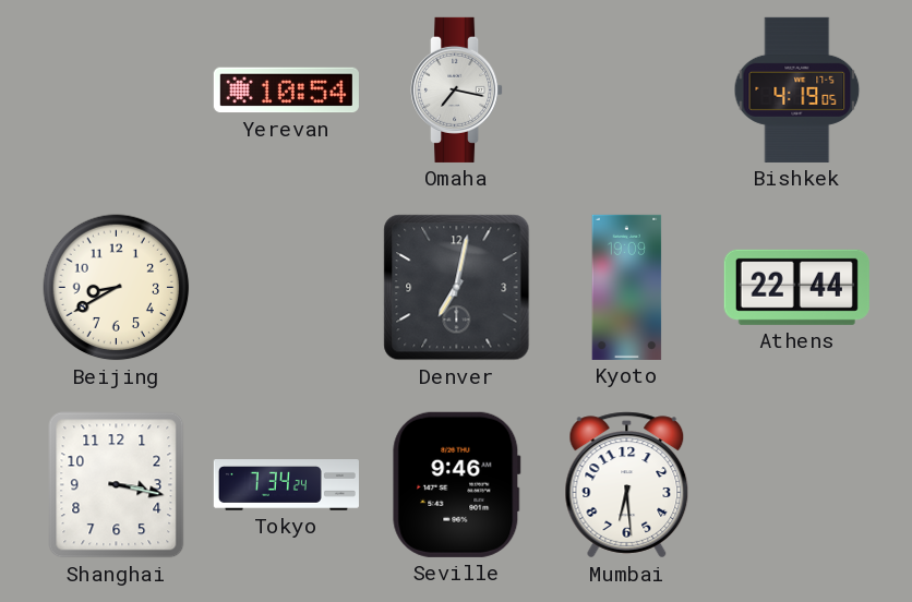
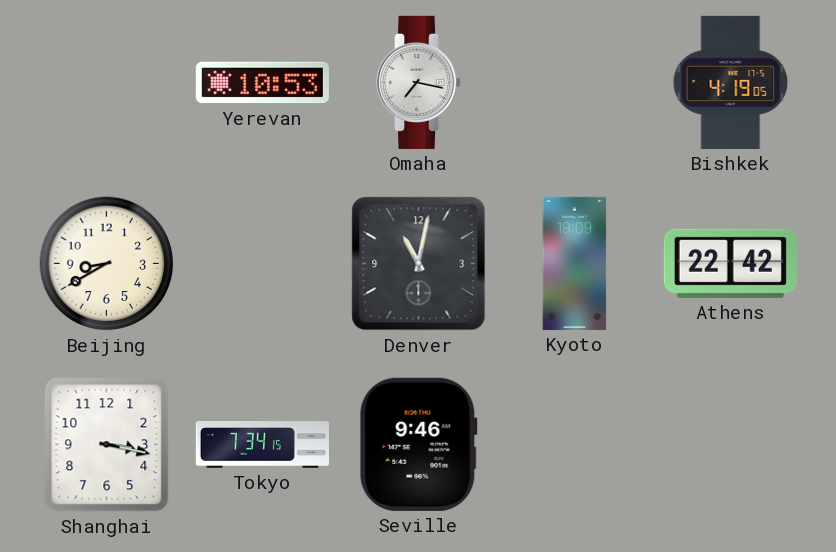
Yerevan: 10:54 -> 10:53 (262, 83)
Denver: 7:02 -> 11:02 (419, 264)
Athens: 22:44 -> 22:42 (730, 263)
Tokyo: 7:34:24 -> 7:34:15 (262, 445)
Mumbai: 6:29 -> none (627, 485)
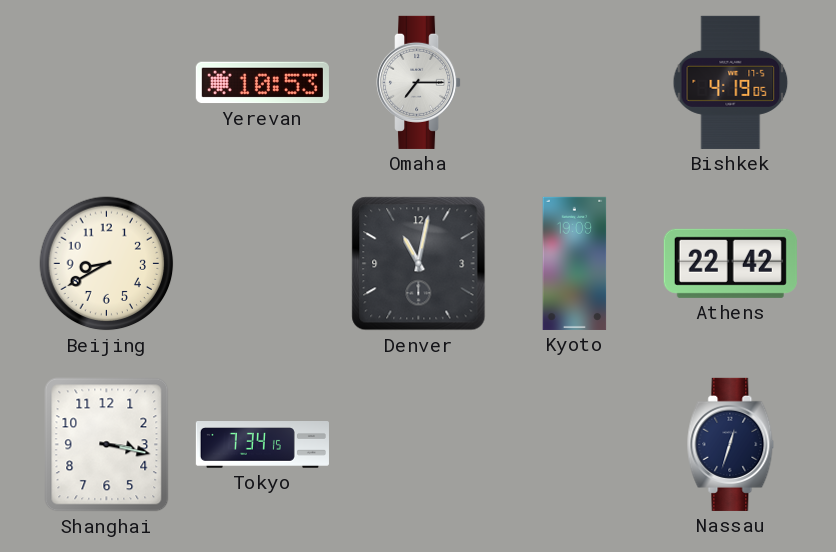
Omaha: 7:17 -> 7:15 (420, 82)
Seville: 9:46 -> none (418, 444)
Nassau: none -> 12:33 (731, 444)
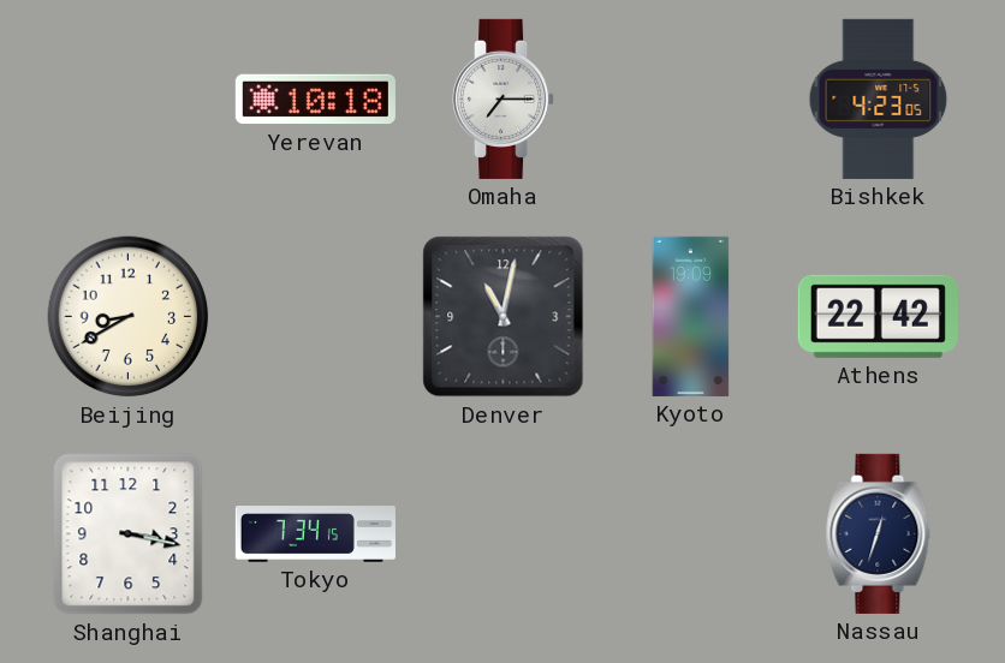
Yerevan: 10:53 -> 10:18 (315, 100)
Bishkek: 4:19 -> 4:23 (879, 98)
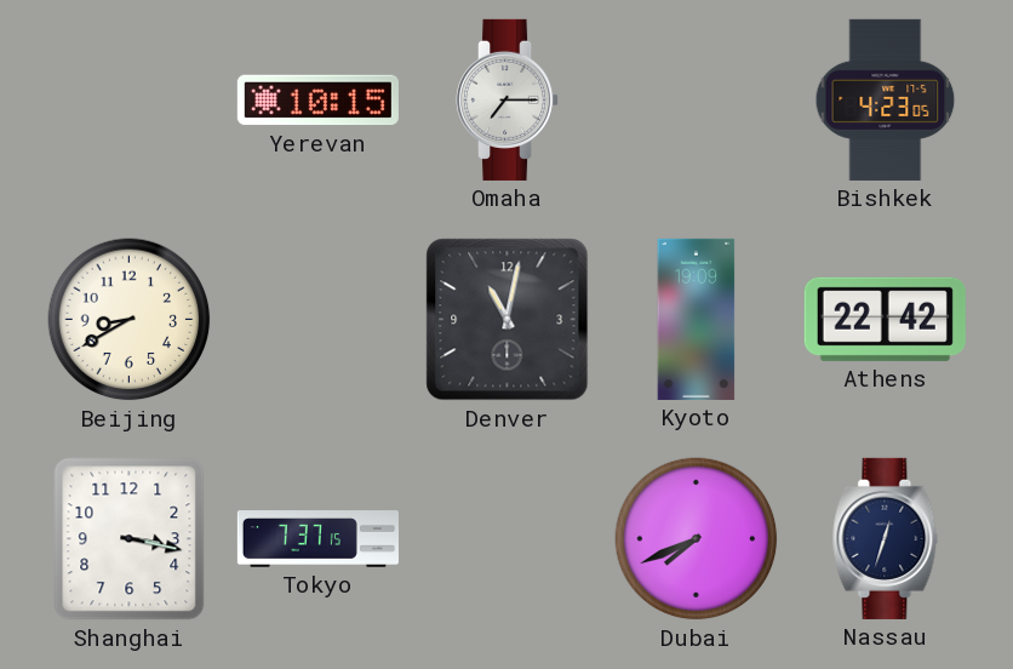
Yerevan: 10:18 -> 10:15 (317, 101)
Tokyo: 7:34 -> 7:37 (317, 539)
Dubai: none -> 7:41 (697, 539)
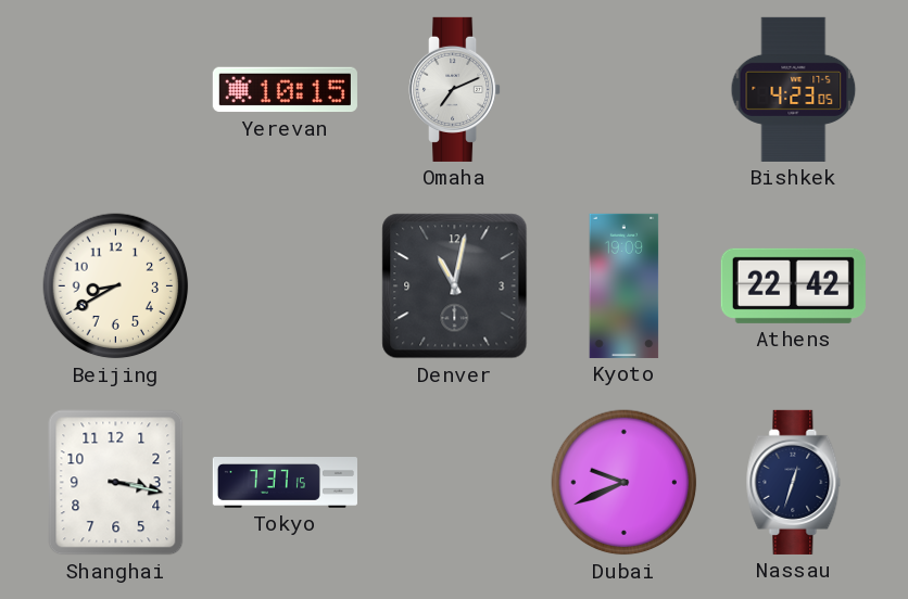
Omaha: 7:15 -> 7:11 (456, 89)
Dubai: 7:41 -> 9:41 (625, 483)
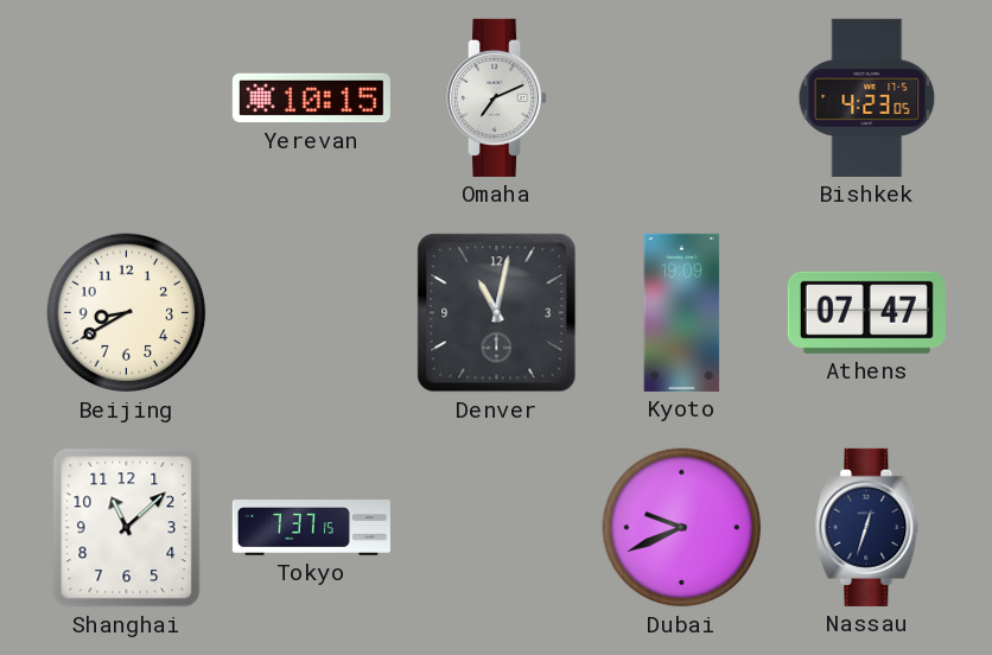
Athens: 22:42 -> 07:47 (866, 312)
Shanghai: 3:17 -> 11:08 (127, 528)
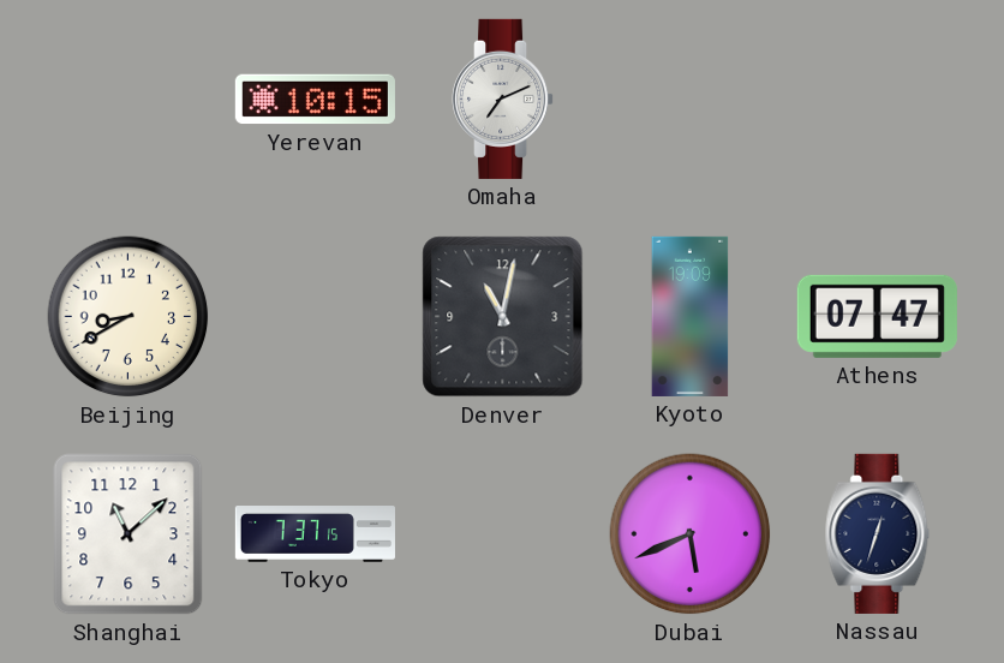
Bishkek: 4:23 -> none (867, 97)
Dubai: 9:41 -> 5:41 (691, 534)
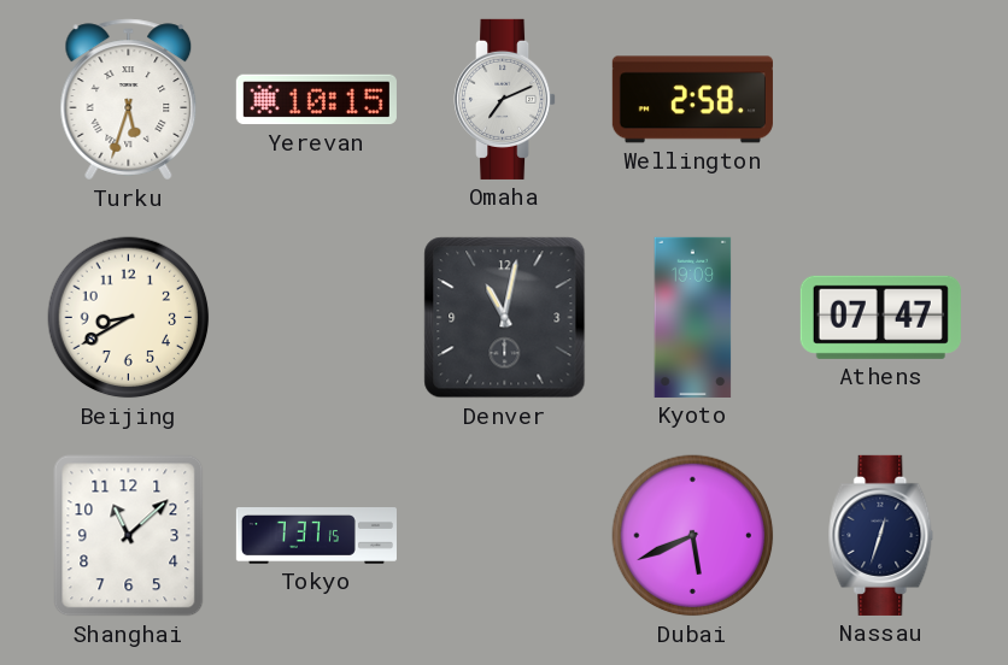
Turku: none -> 5:33 (129, 100)
Wellington: none -> 2:58 (692, 100)
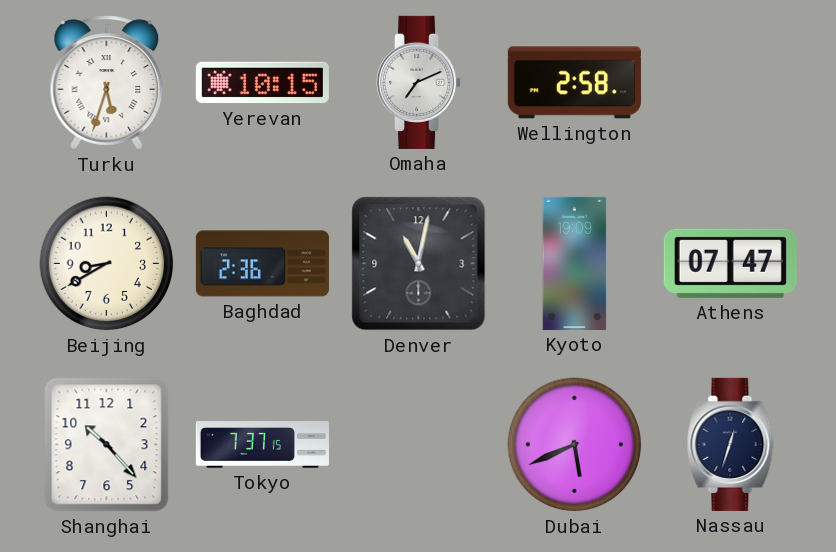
Baghdad: none -> 2:36 (262, 264)
Shanghai: 11:08 -> 10:23 (107, 445)
